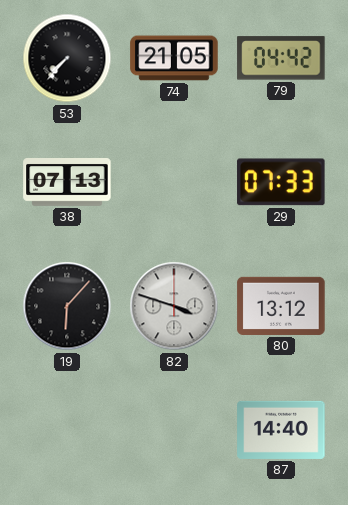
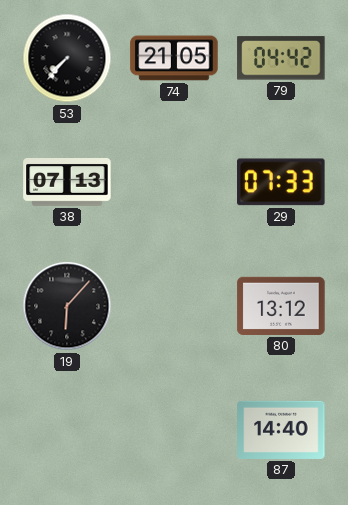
82: 3:48 -> none (174, 306)
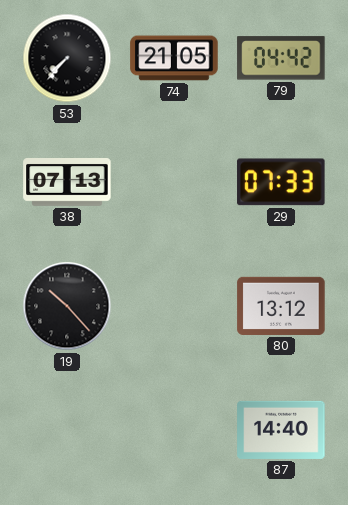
19: 6:07 -> 10:23 (67, 306)
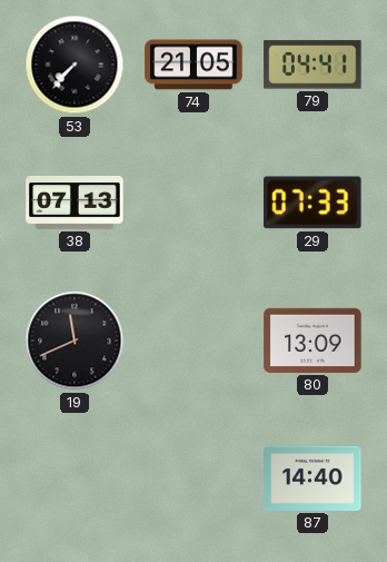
79: 04:42 -> 04:41 (312, 65)
19: 10:23 -> 11:41 (75, 341)
80: 13:12 -> 13:09 (312, 341)
